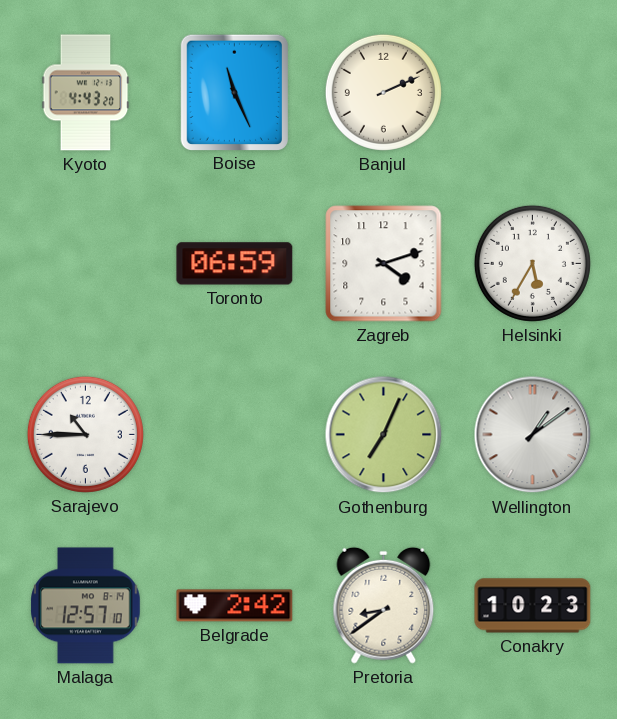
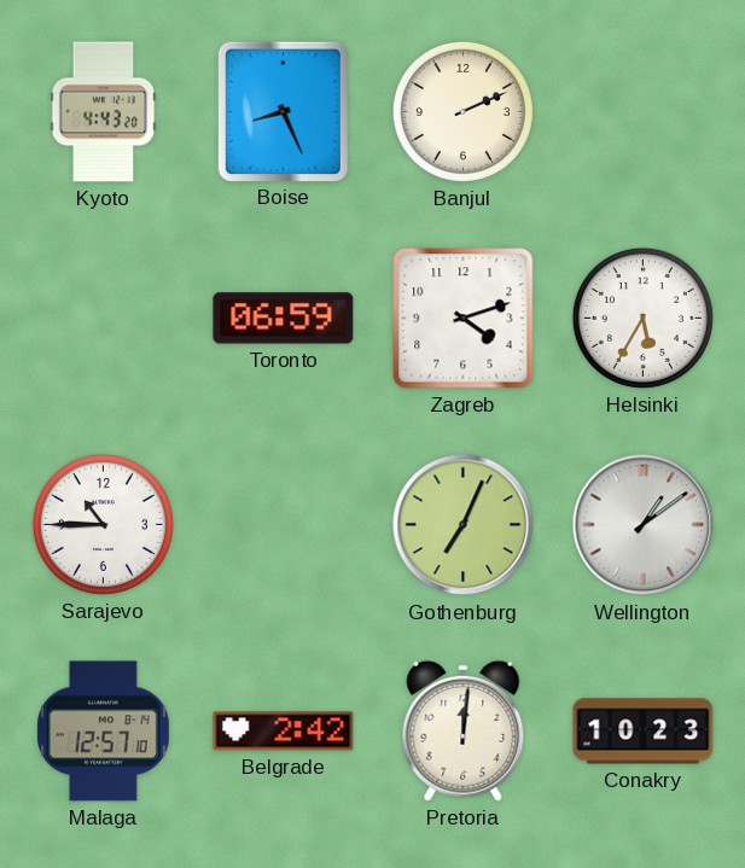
Boise: 11:26 -> 8:26 (283, 111)
Pretoria: 8:39 -> 12:01 (464, 730)
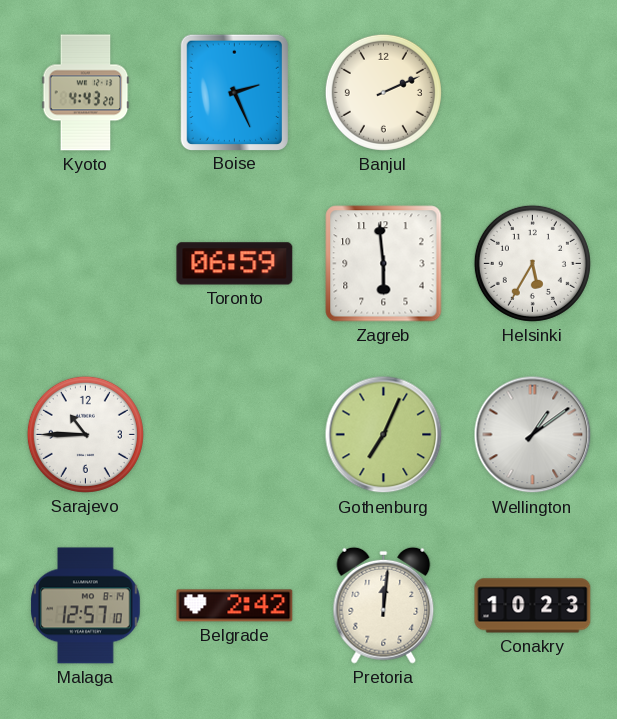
Boise: 8:26 -> 2:26 (234, 92)
Zagreb: 4:12 -> 5:59 (384, 264)
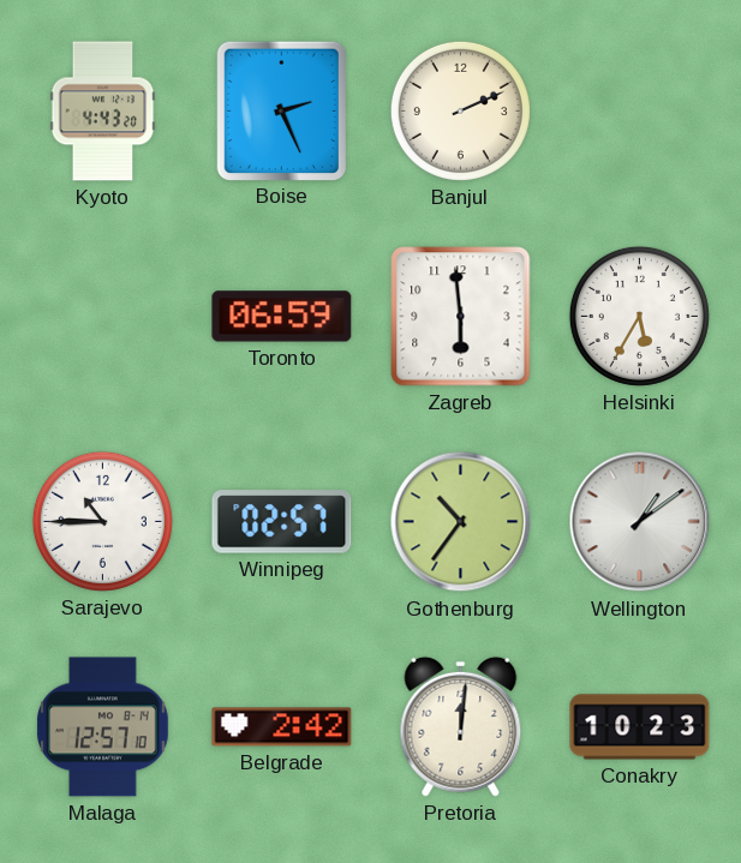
Winnipeg: none -> 02:57 (282, 522)
Gothenburg: 7:04 -> 10:36 (461, 522)
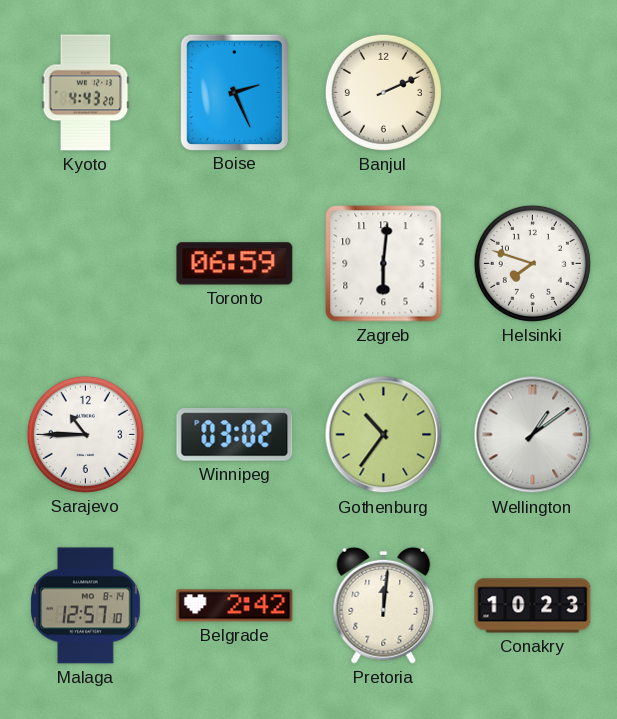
Zagreb: 5:59 -> 6:01 (384, 264)
Helsinki: 5:35 -> 7:48 (532, 263)
Winnipeg: 02:57 -> 03:02 (235, 435)
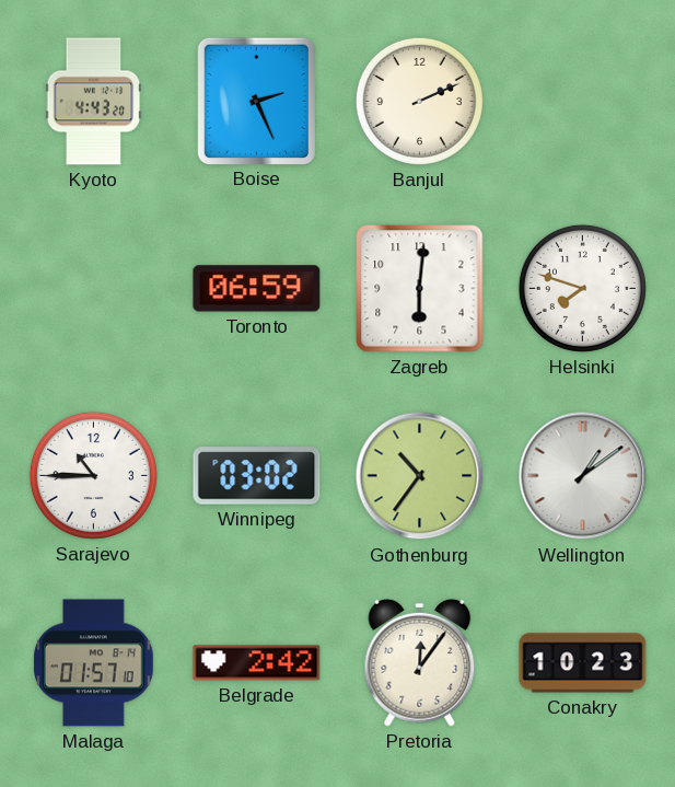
Malaga: 12:57 -> 01:57 (94, 663)
Pretoria: 12:01 -> 12:06 (420, 662)
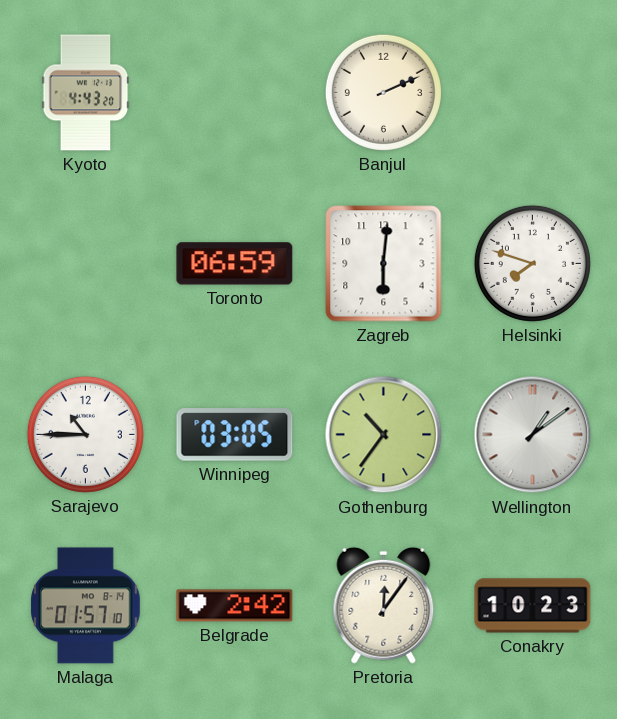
Boise: 2:26 -> none (256, 101)
Winnipeg: 03:02 -> 03:05 (235, 435)
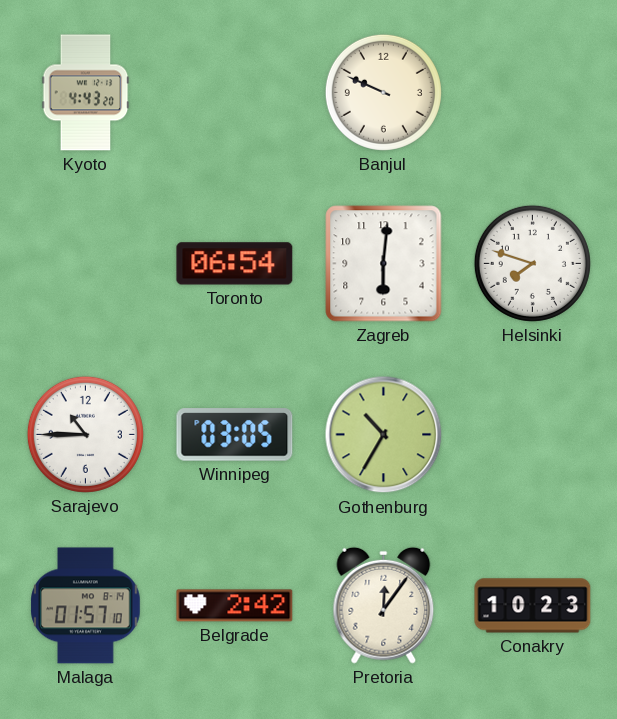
Banjul: 2:11 -> 9:49 (383, 92)
Toronto: 06:59 -> 06:54 (235, 264)
Gothenburg: 10:36 -> 10:35 (384, 435)
Wellington: 1:09 -> none (533, 435)
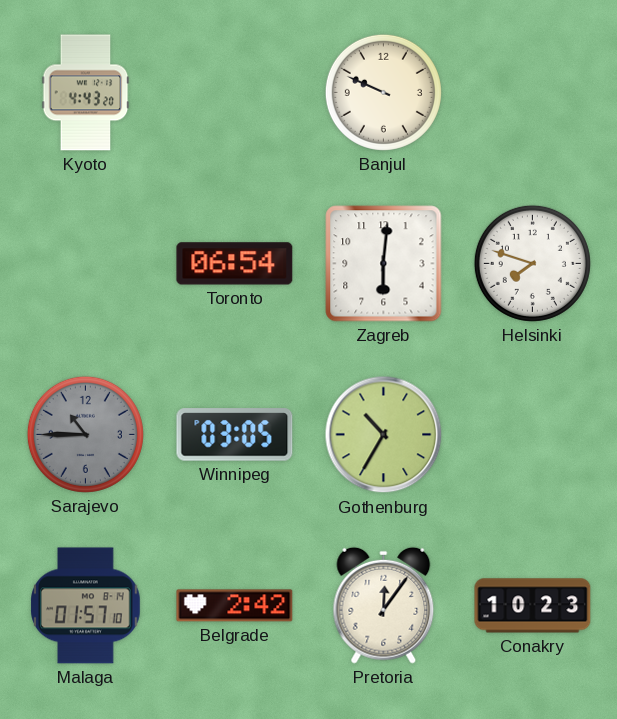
Sarajevo dial: white -> grey (85, 434)
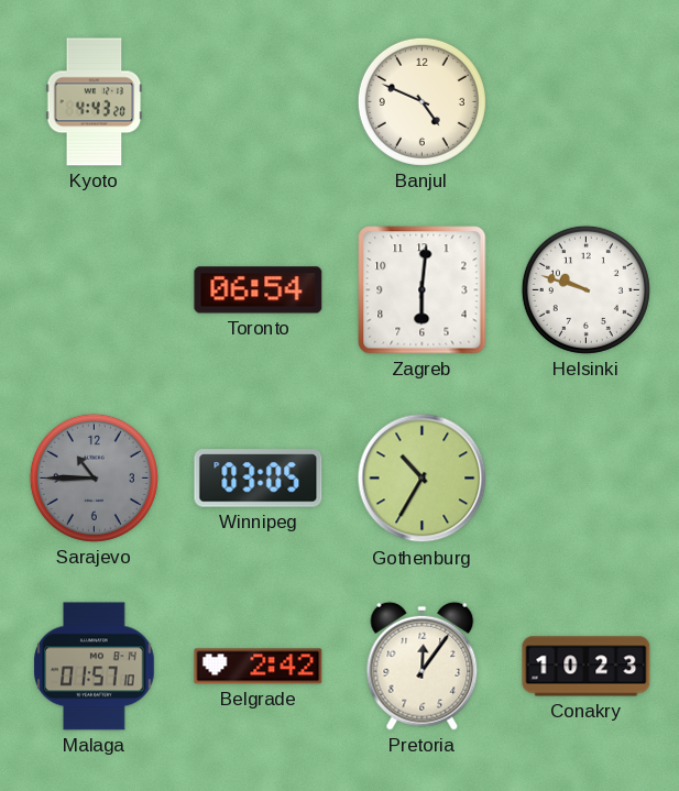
Banjul: 9:49 -> 4:49 (421, 101)
Helsinki: 7:48 -> 9:48 (585, 289)
